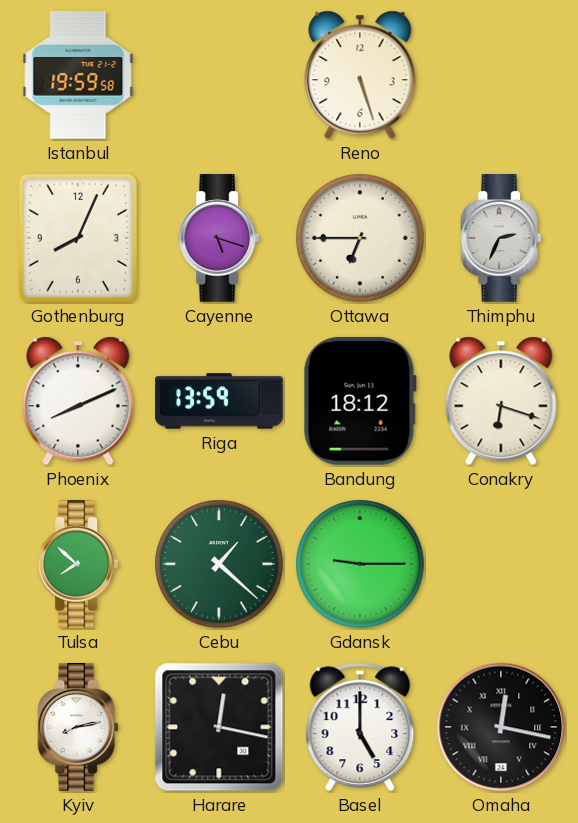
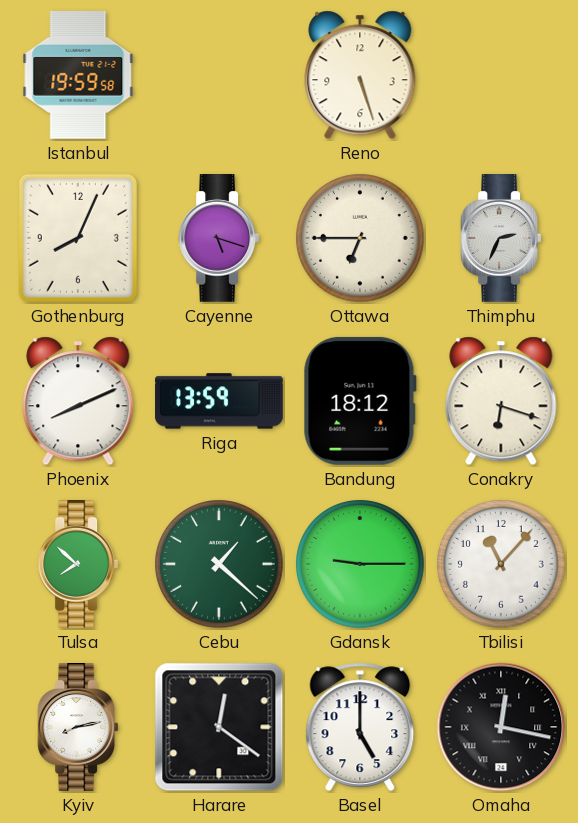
Tbilisi: none -> 11:07 (501, 564)
Harare: 12:17 -> 12:21 (219, 727)
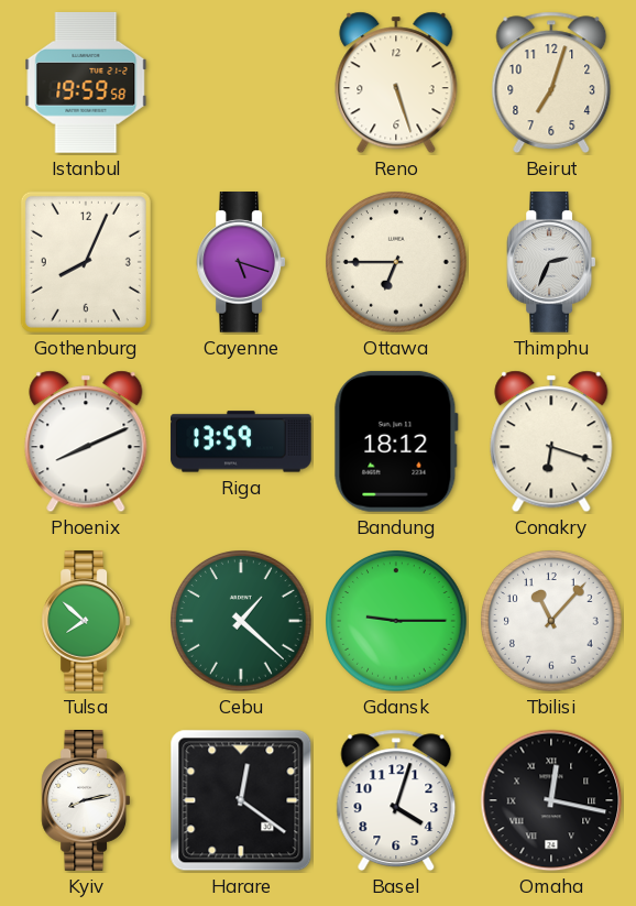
Beirut: none -> 7:03 (551, 83)
Basel: 5:00 -> 4:03 (396, 800)
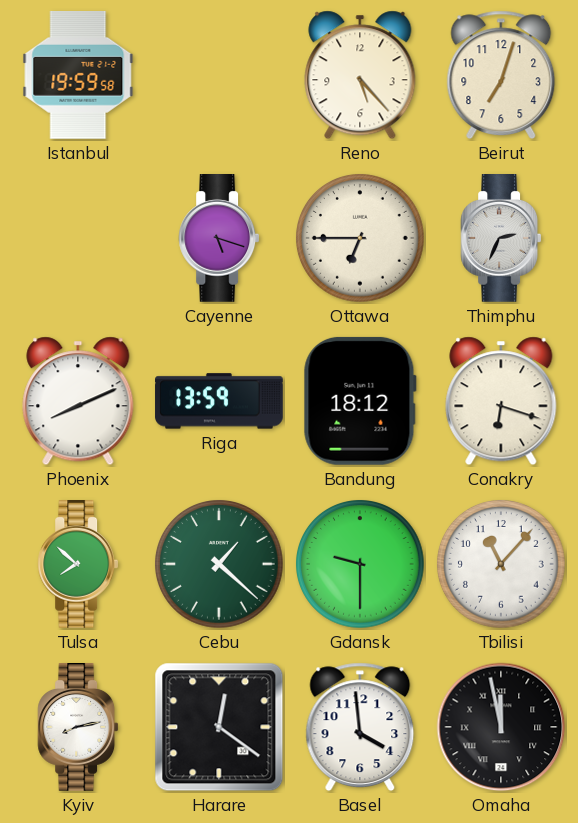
Reno: 5:27 -> 5:23 (360, 75)
Gothenburg: 8:04 -> none (86, 262)
Gdansk: 9:15 -> 9:30 (360, 564)
Basel: 4:03 -> 3:59 (360, 727)
Omaha: 12:17 -> 11:58 (501, 727)
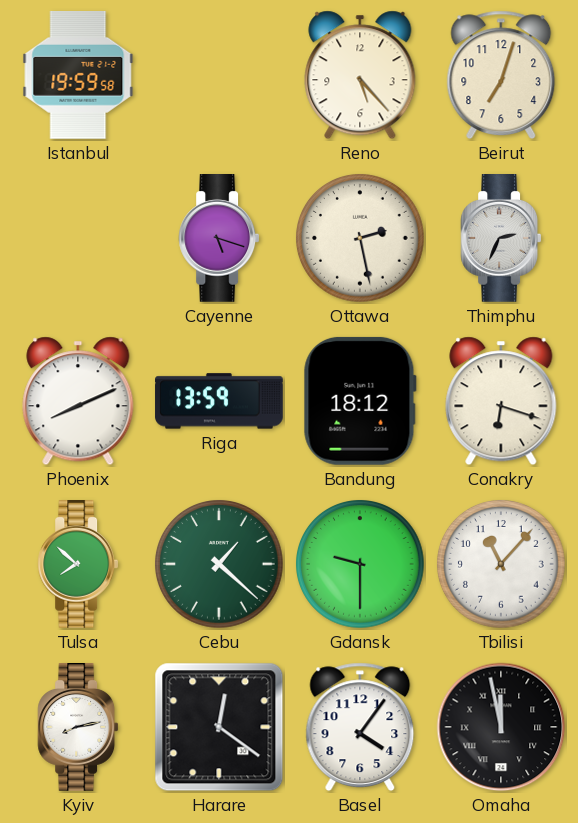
Ottawa: 6:45 -> 2:28 (360, 238)
Basel: 3:59 -> 4:06 (360, 727)
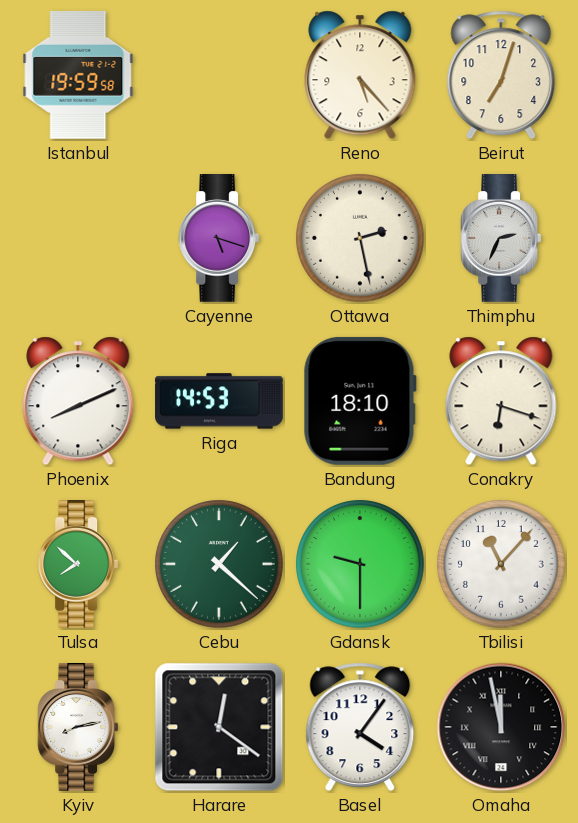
Riga: 13:59 -> 14:53 (219, 401)
Bandung: 18:12 -> 18:10 (360, 401)
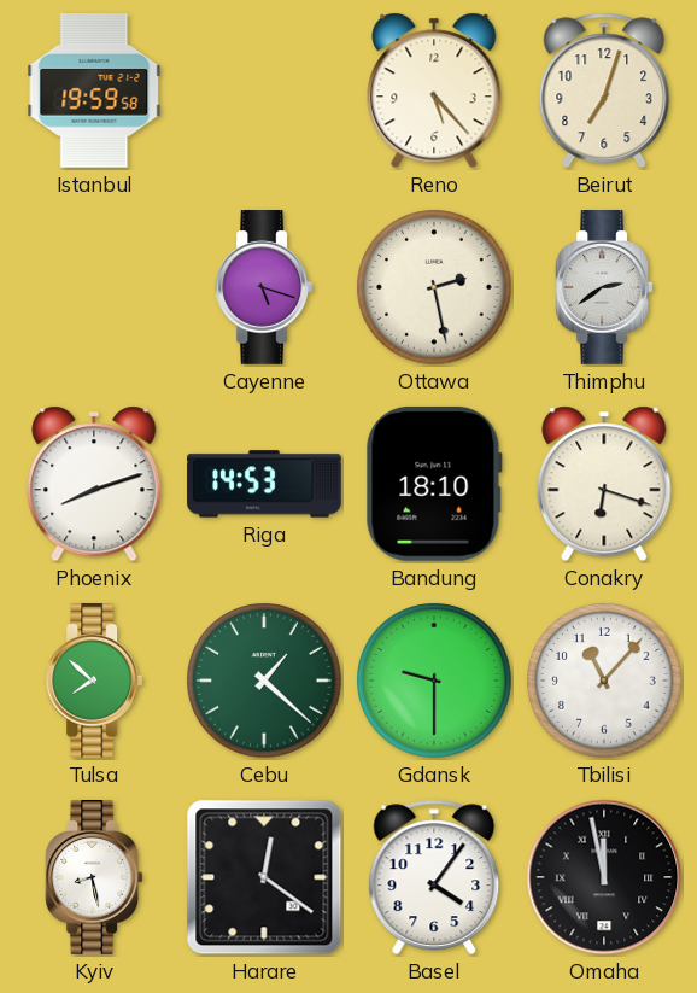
Thimphu: 2:34 -> 2:39 (604, 288)
Phoenix: 8:11 -> 8:12 (94, 484)
Kyiv: 8:13 -> 8:28 (94, 878)
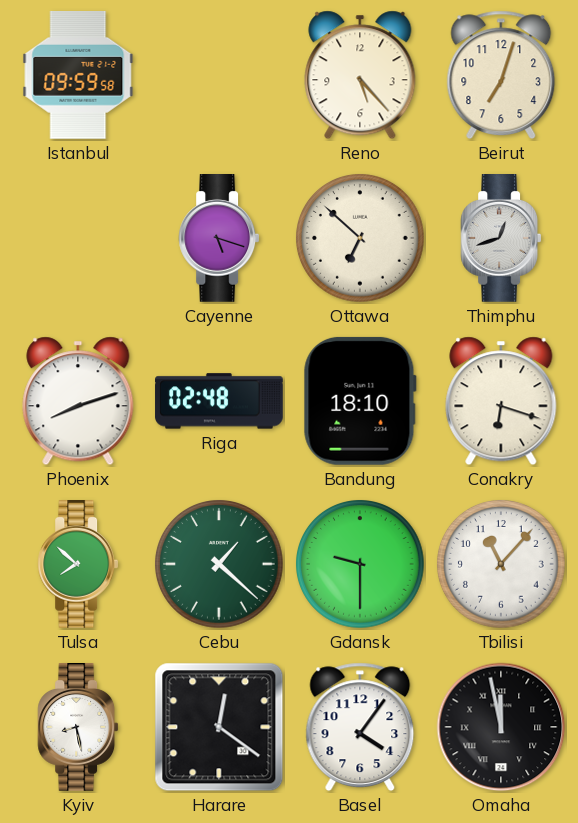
Istanbul: 19:59 -> 09:59 (78, 75)
Ottawa: 2:28 -> 6:52 (360, 238)
Thimphu: 2:39 -> 12:42 (501, 239)
Riga: 14:53 -> 02:48 (219, 401)
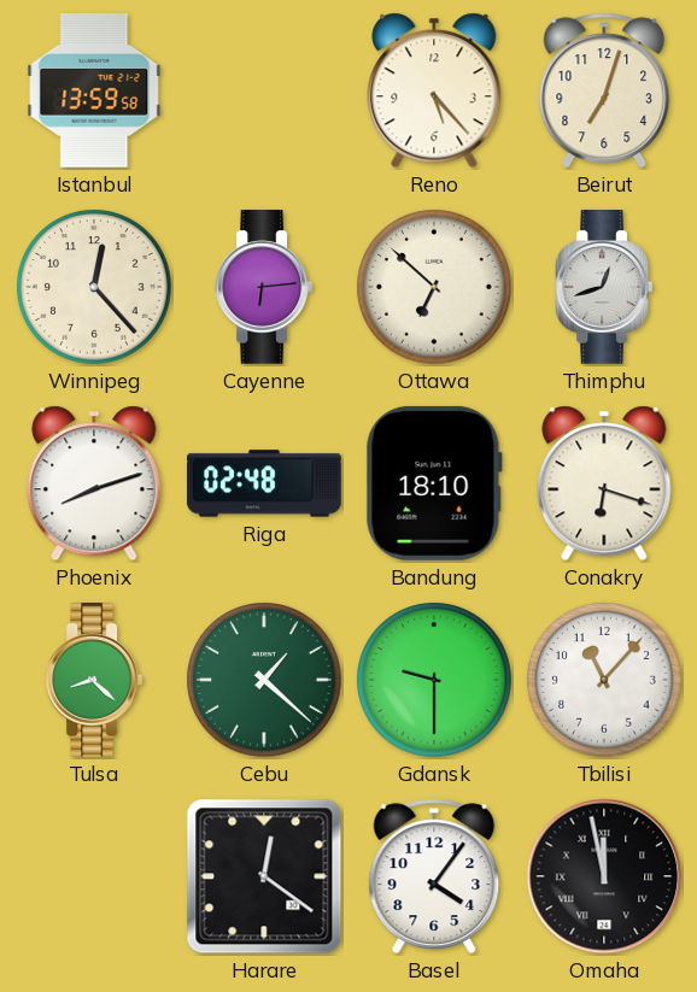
Istanbul: 09:59 -> 13:59 (94, 90)
Winnipeg: none -> 12:23 (94, 287)
Cayenne: 5:18 -> 6:14 (264, 288)
Tulsa: 7:52 -> 8:22 (94, 681)
Kyiv: 8:28 -> none (78, 728)
